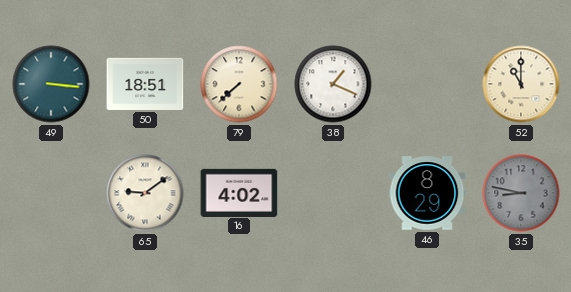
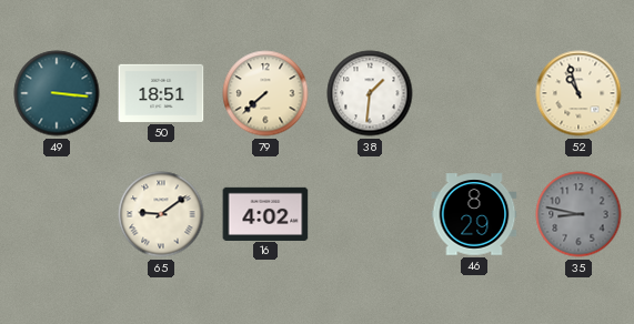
38: 1:19 -> 1:31 (370, 93)
52: 11:00 -> 10:57 (578, 93)
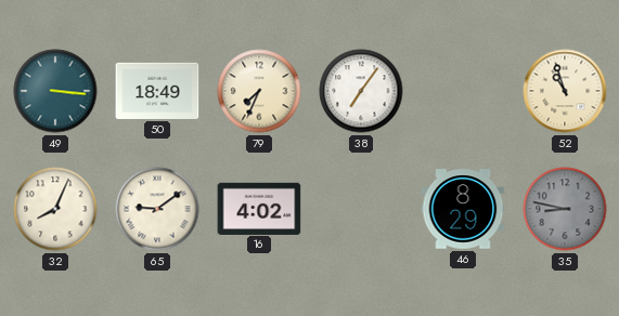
50: 18:51 -> 18:49 (157, 91)
79: 7:38 -> 7:34 (259, 91)
38: 1:31 -> 7:06 (361, 91)
32: none -> 8:04 (55, 209)
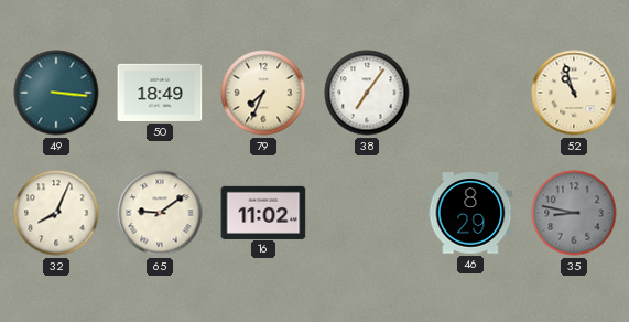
16: 4:02 -> 11:02 (263, 212)
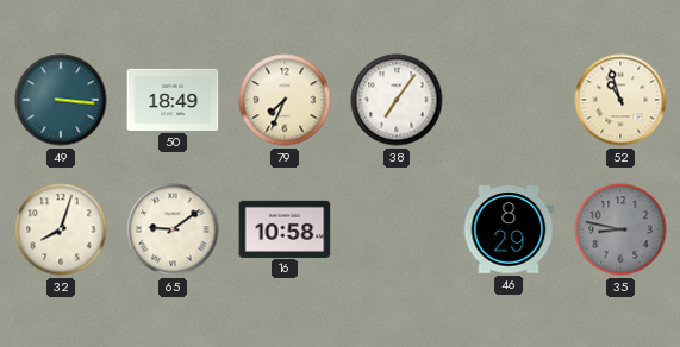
32: 8:04 -> 8:03 (61, 229)
16: 11:02 -> 10:58 (285, 228)
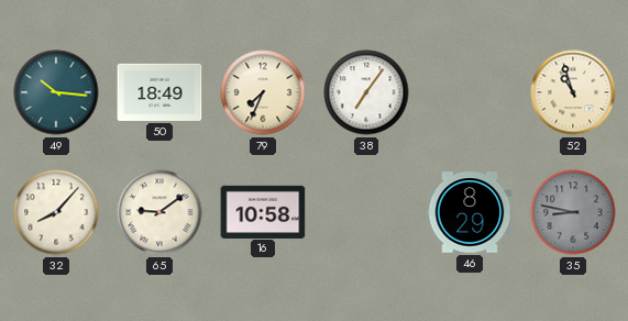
49: 3:16 -> 10:16 (56, 92)
32: 8:03 -> 8:07 (56, 212)
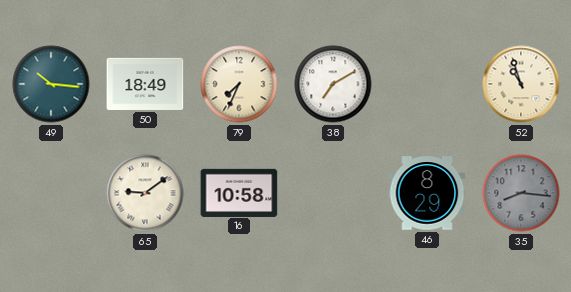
38: 7:06 -> 7:10 (333, 84)
32: 8:07 -> none (56, 212)
35: 8:47 -> 8:16 (521, 193)
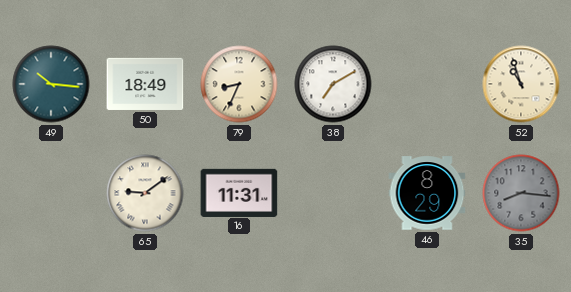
79: 7:34 -> 8:34 (239, 84)
16: 10:58 -> 11:31 (239, 192)
